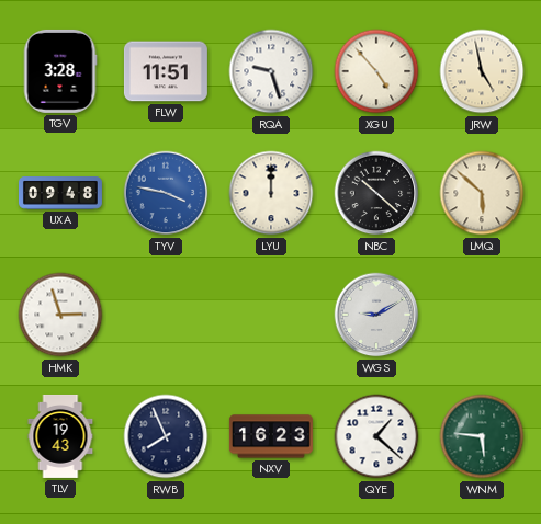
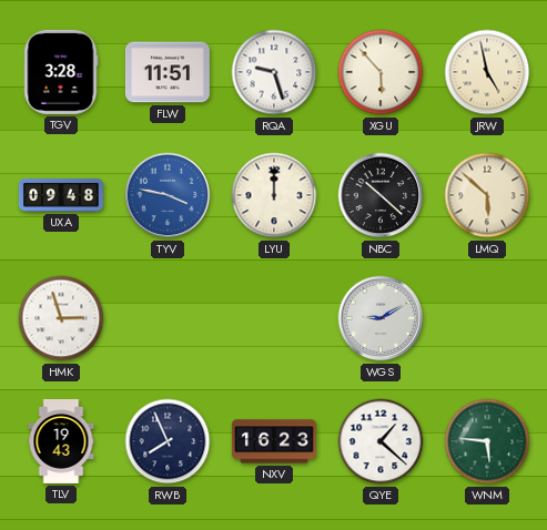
XGU: 4:53 -> 5:53 (381, 72)
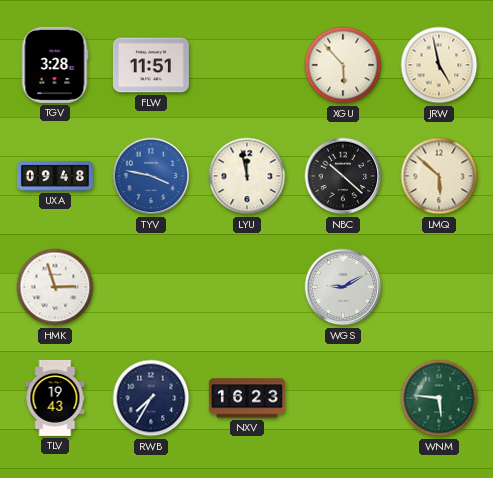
RQA: 9:27 -> none (274, 72)
LYU: 12:00 -> 11:58 (247, 176)
RWB: 7:56 -> 7:35 (151, 398)
QYE: 1:22 -> none (381, 441)
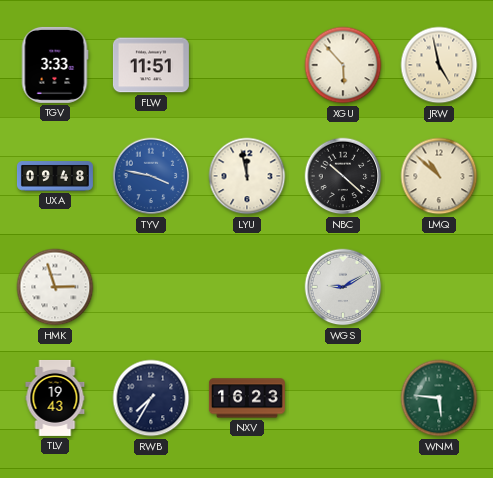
TGV: 3:28 -> 3:33 (55, 65)
LMQ: 5:52 -> 10:52 (439, 176)
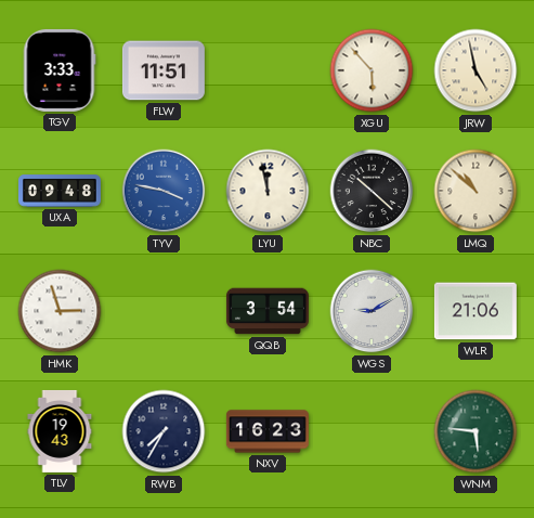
QQB: none -> 3:54 (268, 311)
WLR: none -> 21:06 (476, 311)
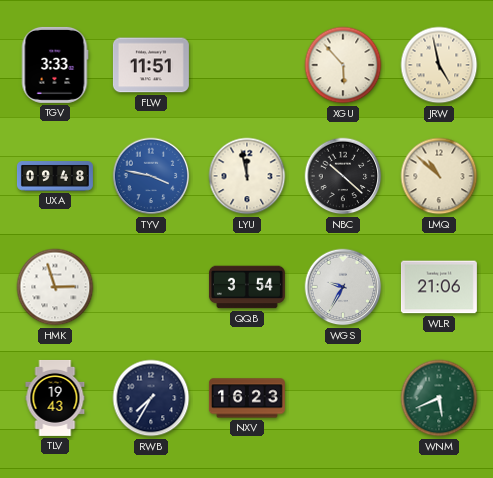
WGS: 9:10 -> 9:35 (343, 287)
WNM: 5:46 -> 5:41 (439, 398)
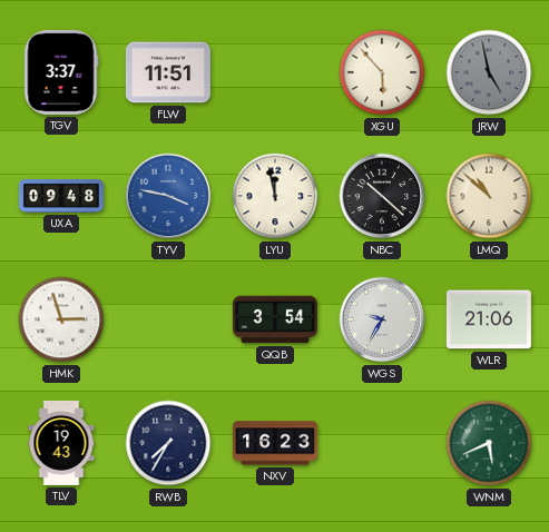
TGV: 3:33 -> 3:37 (61, 72)
JRW dial: cream -> grey (489, 72)
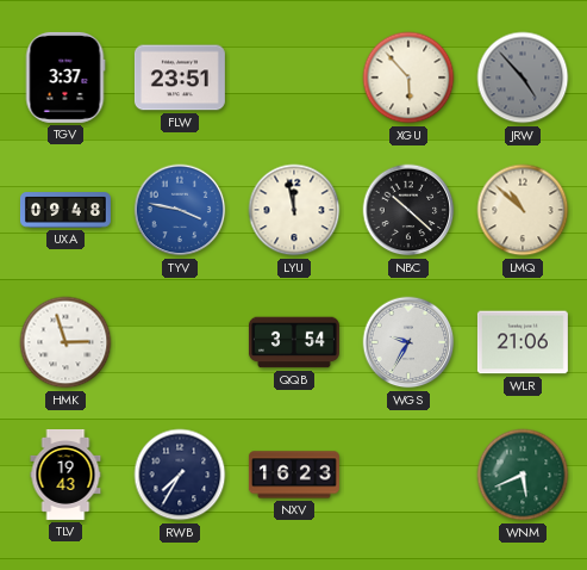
FLW: 11:51 -> 23:51 (180, 78)
JRW: 4:58 -> 4:53 (523, 78)
